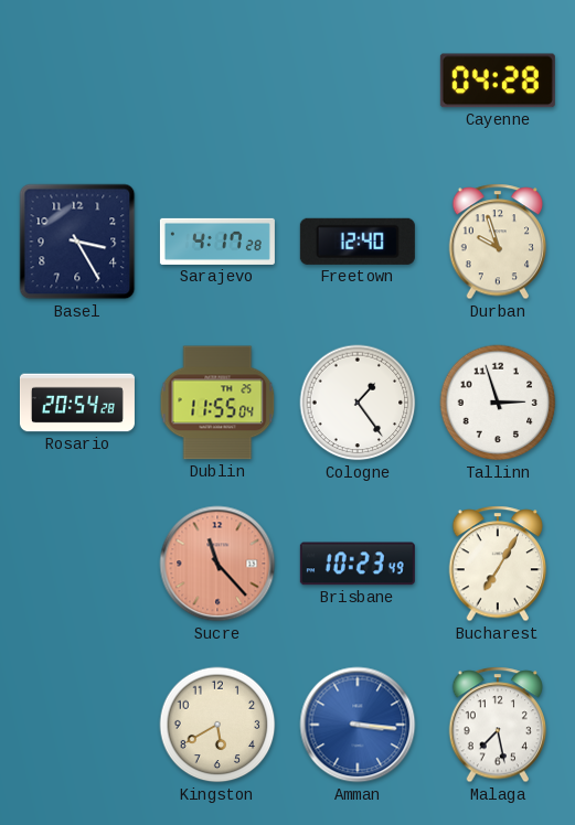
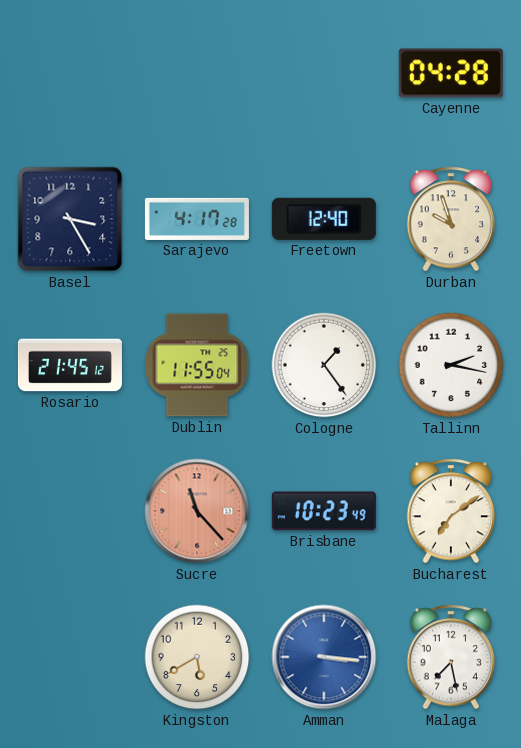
Rosario: 20:54 -> 21:45 (70, 365)
Tallinn: 2:57 -> 2:17 (451, 365)
Bucharest: 7:05 -> 7:09 (451, 511)
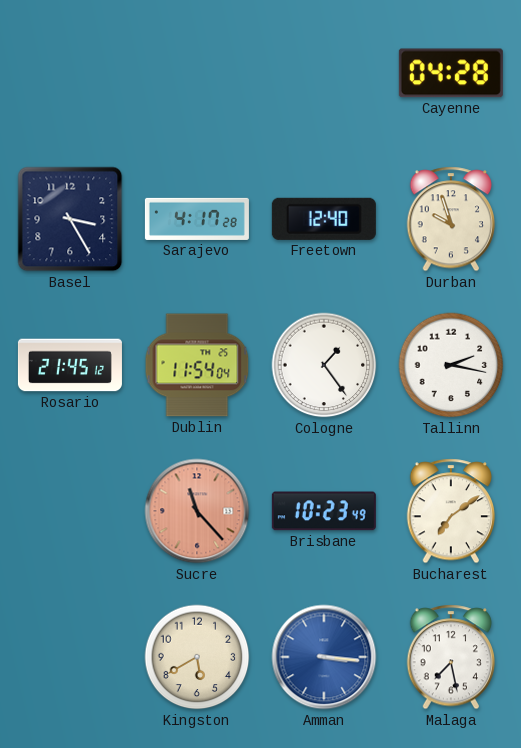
Dublin: 11:55 -> 11:54 (197, 365)
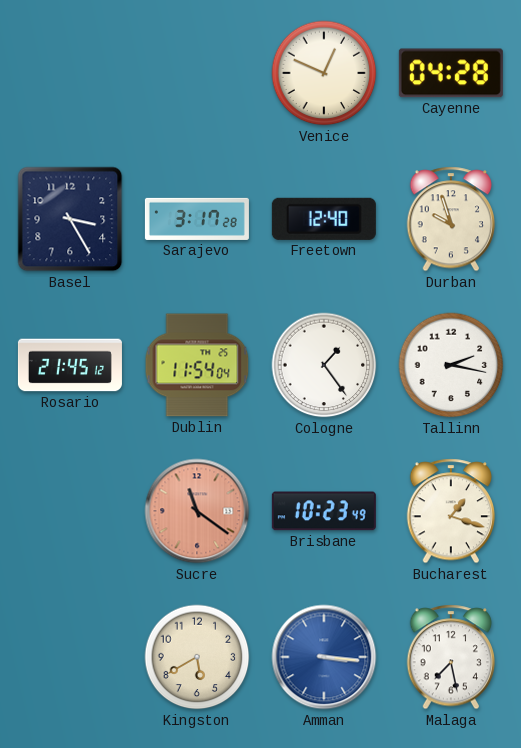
Venice: none -> 12:49 (324, 73)
Sarajevo: 4:17 -> 3:17 (197, 219)
Sucre: 11:23 -> 11:21 (197, 511)
Bucharest: 7:09 -> 1:18 (451, 511)
